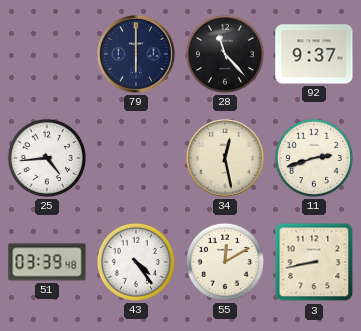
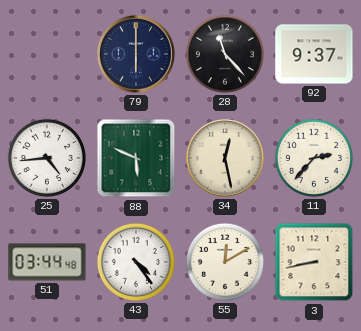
88: none -> 5:49 (136, 158)
11: 2:42 -> 2:37 (314, 158)
51: 03:39 -> 03:44 (47, 262)
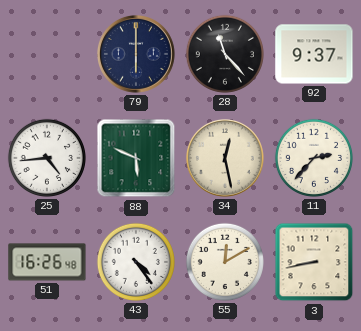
51: 03:44 -> 16:26 (47, 262)
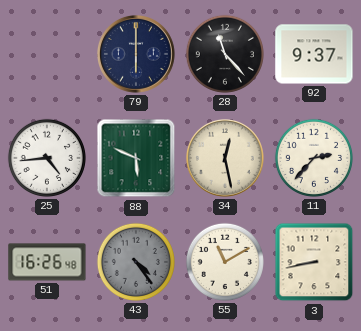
43 dial: white -> grey (136, 262)
55: 12:10 -> 11:10 (225, 262)
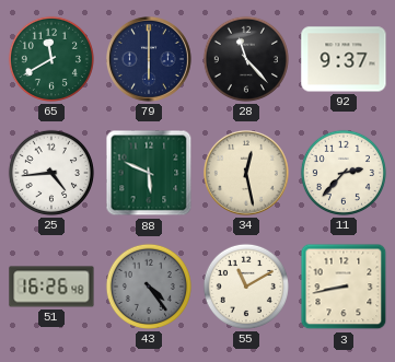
65: none -> 11:40 (51, 59)
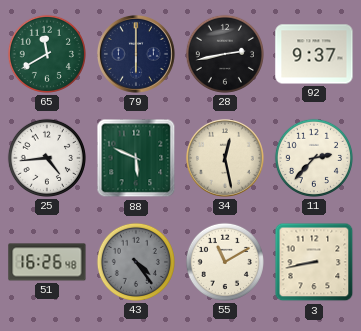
28: 11:23 -> 2:43 (225, 54)
